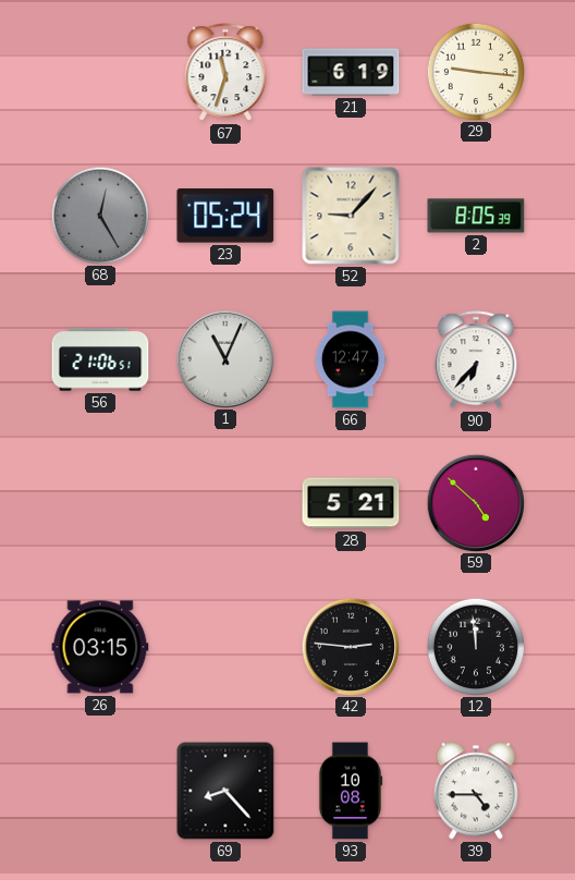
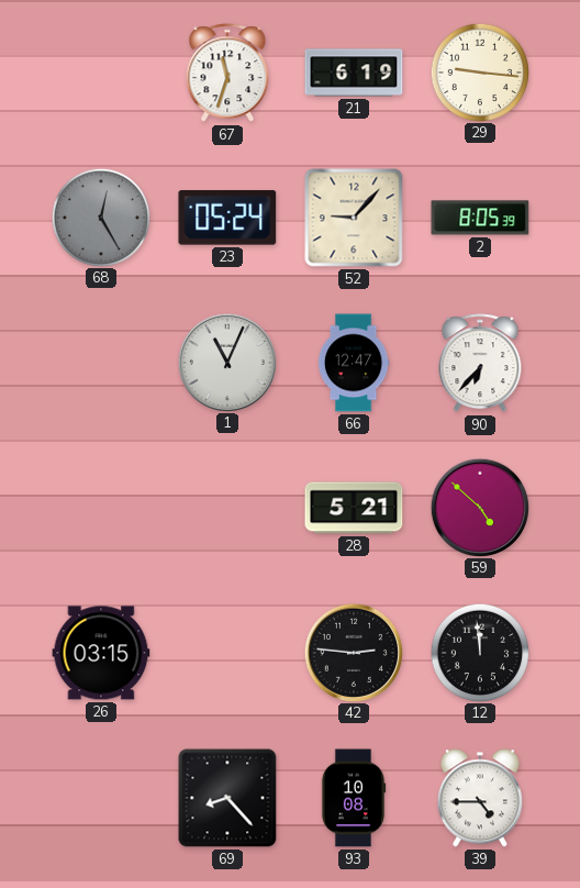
56: 21:06 -> none (100, 359)
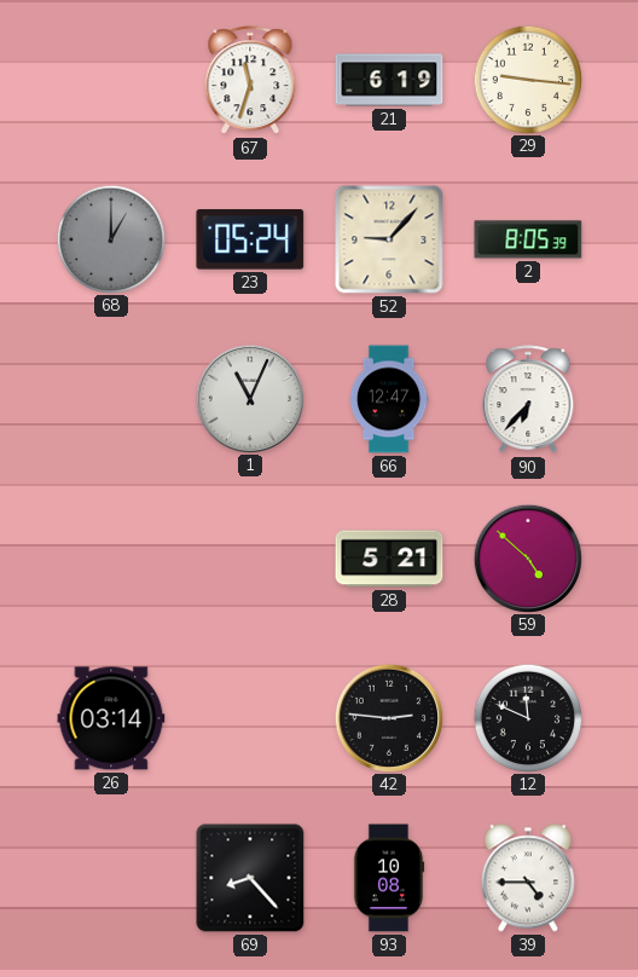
68: 12:25 -> 1:00 (110, 238)
26: 03:15 -> 03:14 (111, 718)
12: 11:59 -> 11:49 (527, 717)
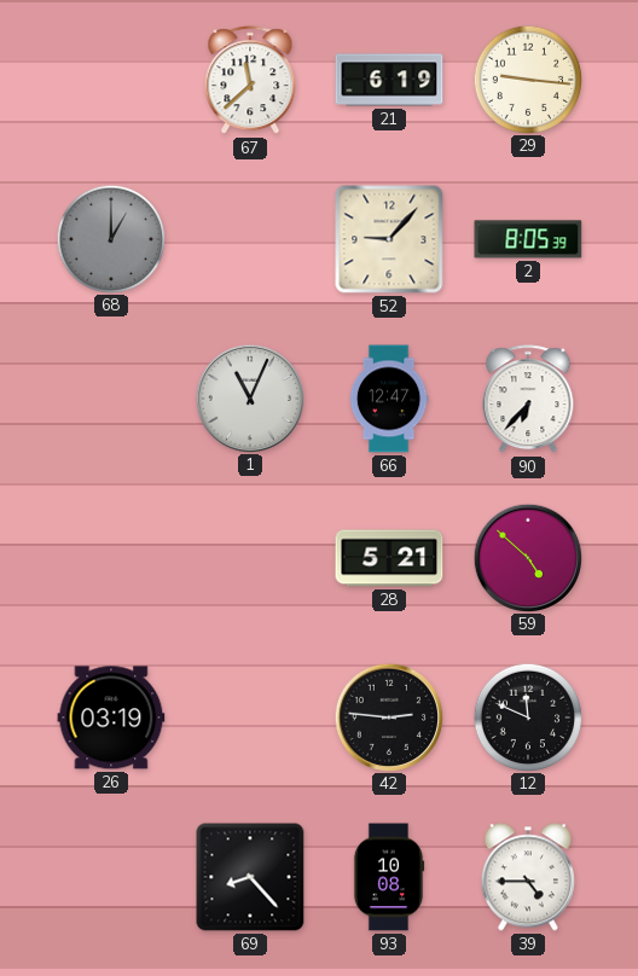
67: 11:33 -> 11:38 (250, 81)
23: 05:24 -> none (250, 241)
26: 03:14 -> 03:19 (111, 718)
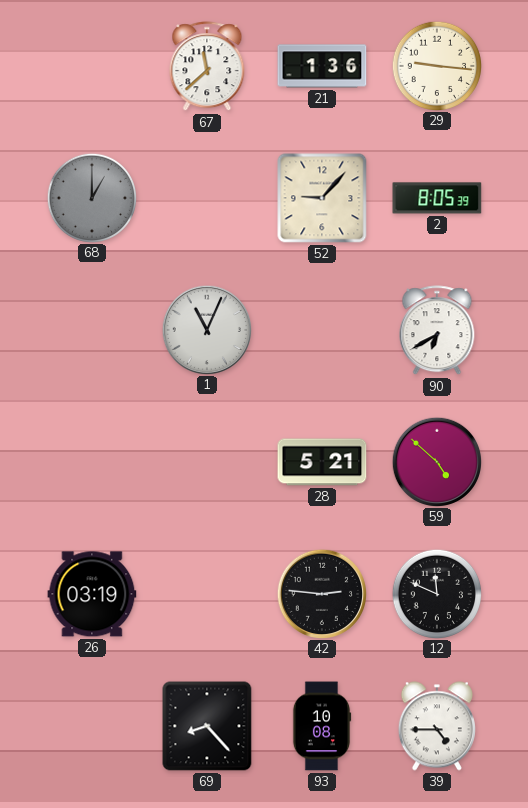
21: 6:19 -> 1:36 (322, 66)
66: 12:47 -> none (389, 399)
90: 6:37 -> 6:40 (437, 331)
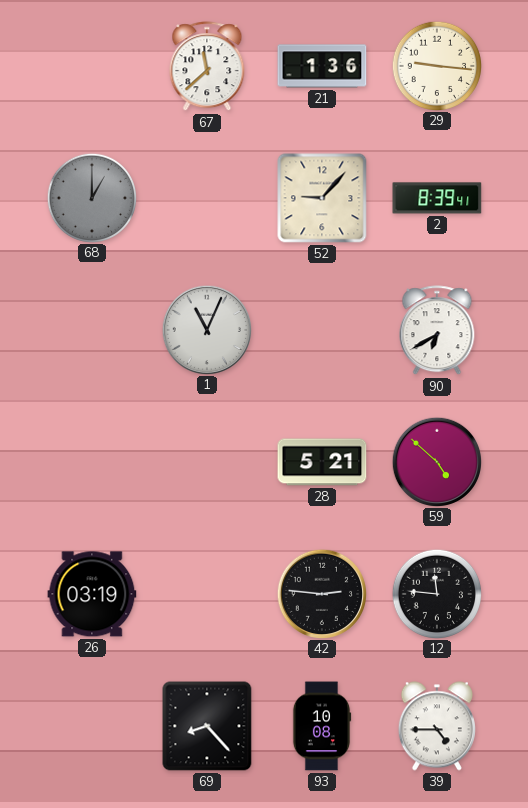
2: 8:05 -> 8:39 (437, 198)
12: 11:49 -> 11:46 (436, 593)
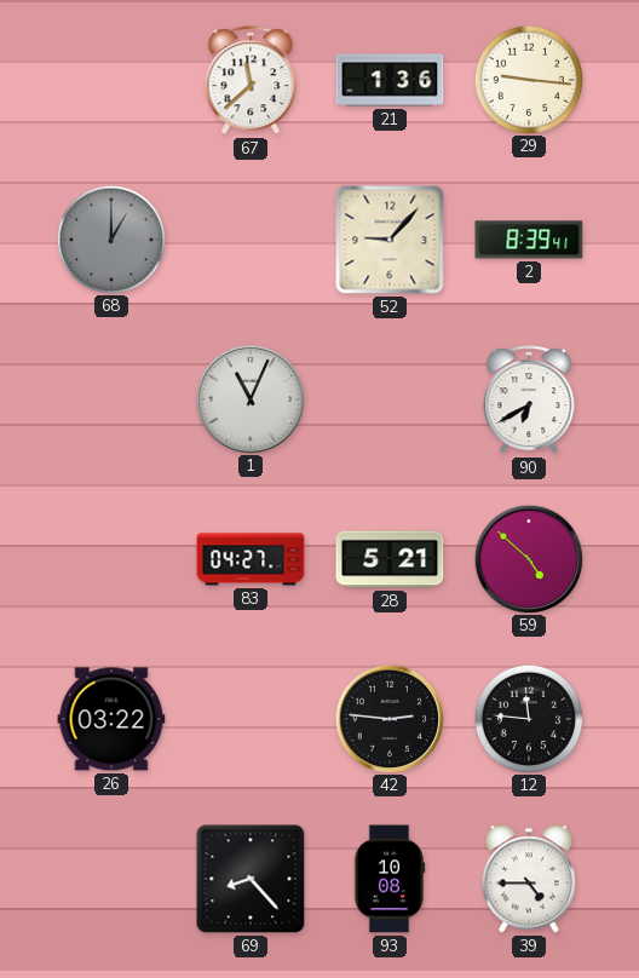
83: none -> 04:27 (251, 559)
26: 03:19 -> 03:22 (111, 719)
